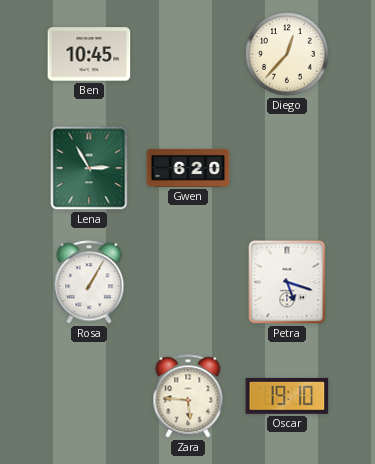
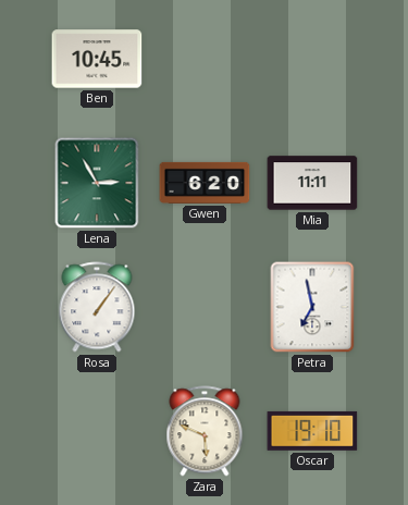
Diego: 12:37 -> none (287, 54)
Mia: none -> 11:11 (312, 183)
Rosa: 1:05 -> 1:06 (97, 307)
Petra: 5:18 -> 6:58 (312, 307)
Zara: 5:46 -> 5:49 (205, 431)
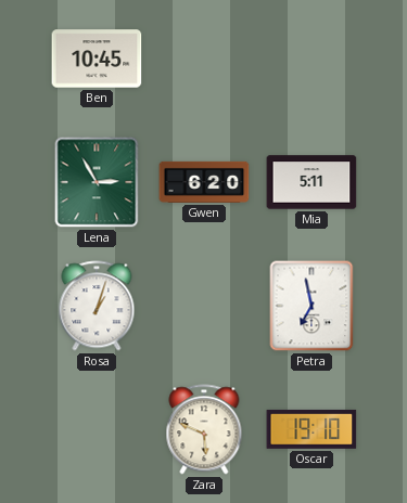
Mia: 11:11 -> 5:11 (311, 182)
Rosa: 1:06 -> 1:03 (97, 306)
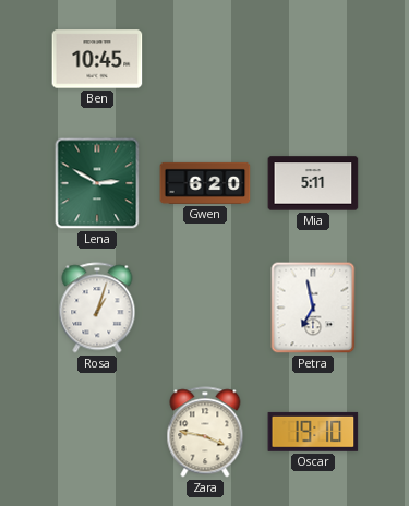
Lena: 2:55 -> 2:50 (97, 183)
Zara: 5:49 -> 3:47 (205, 432)
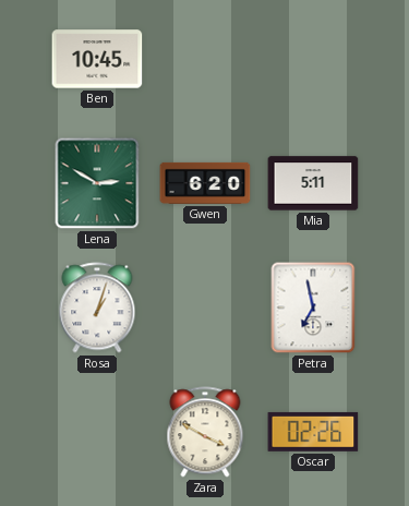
Zara: 3:47 -> 3:50 (205, 432)
Oscar: 19:10 -> 02:26 (313, 432)
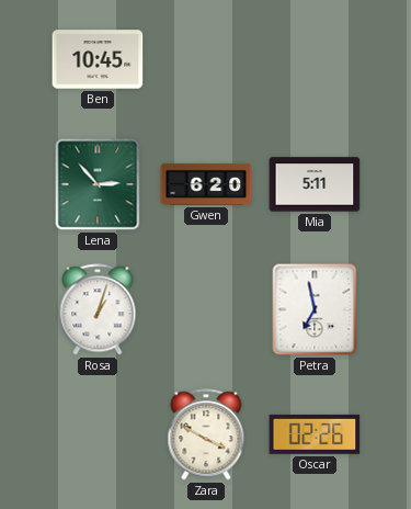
Lena: 2:50 -> 2:53 (98, 184)
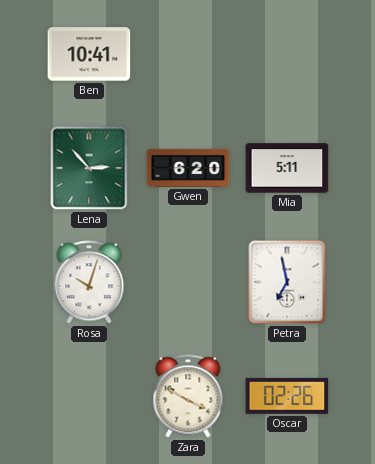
Ben: 10:45 -> 10:41 (89, 54)
Rosa: 1:03 -> 10:03 (89, 282)
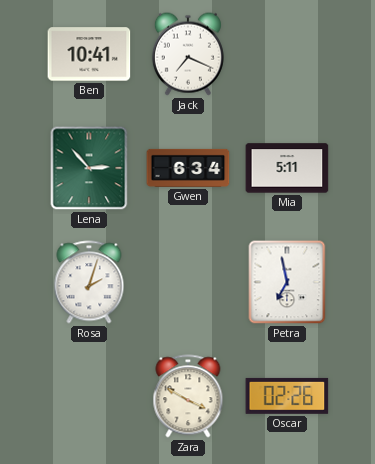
Jack: none -> 7:19 (188, 54)
Gwen: 6:20 -> 6:34 (188, 168)
Rosa: 10:03 -> 2:03 (89, 282)
